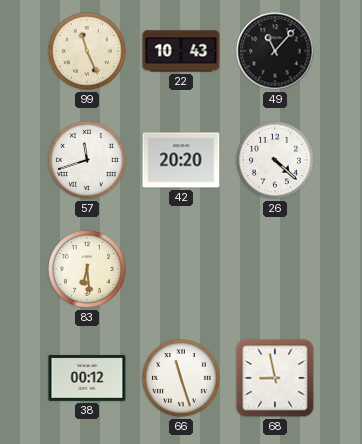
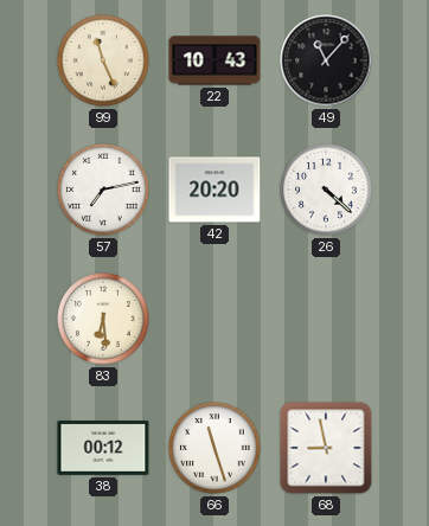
57: 11:42 -> 7:13 (103, 190)
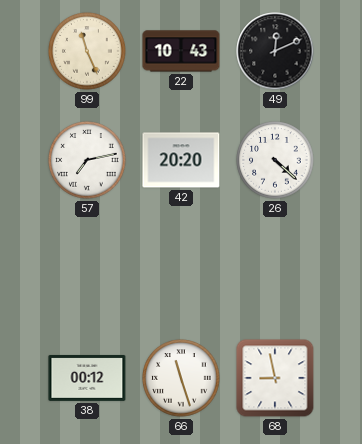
49: 11:07 -> 12:11 (275, 51)
83: 6:29 -> none (103, 319)
